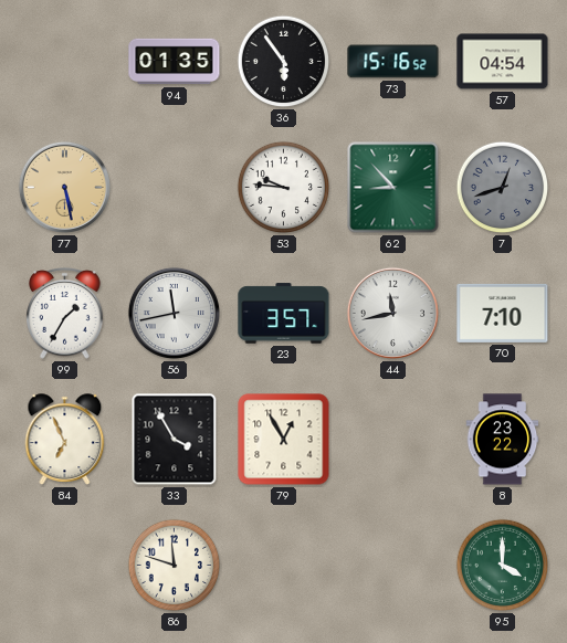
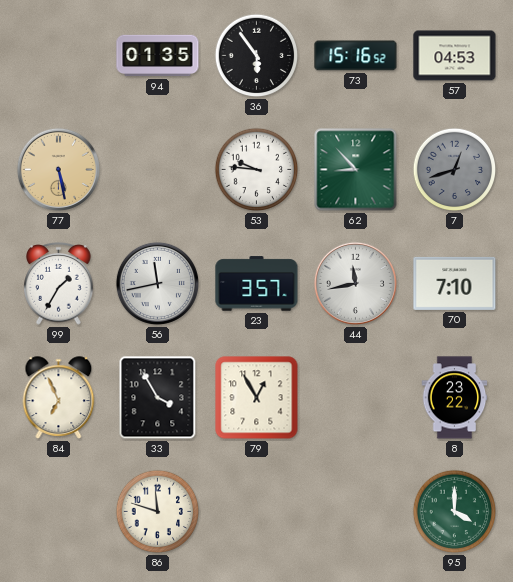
57: 04:54 -> 04:53 (455, 56)
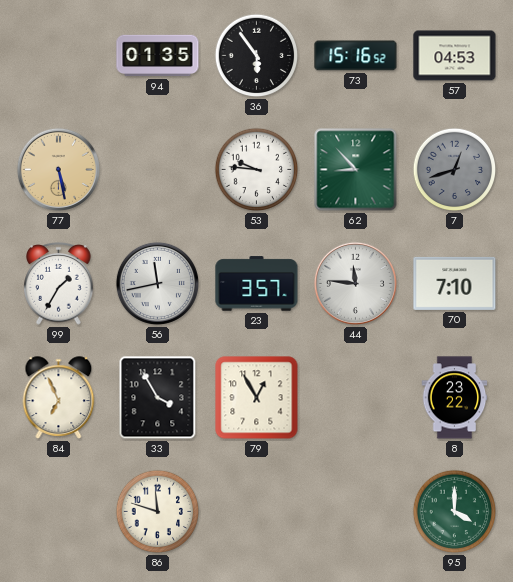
44: 11:43 -> 11:46 (355, 283)
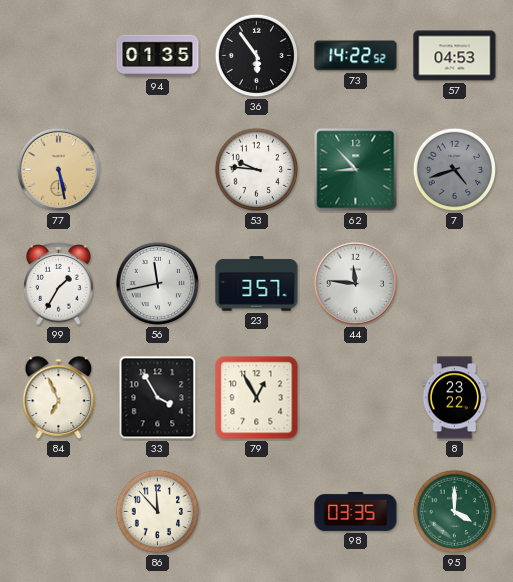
73: 15:16 -> 14:22 (356, 56)
7: 12:42 -> 4:42 (455, 170)
70: 7:10 -> none (455, 283)
86: 11:48 -> 11:53 (158, 512)
98: none -> 03:35 (356, 511)
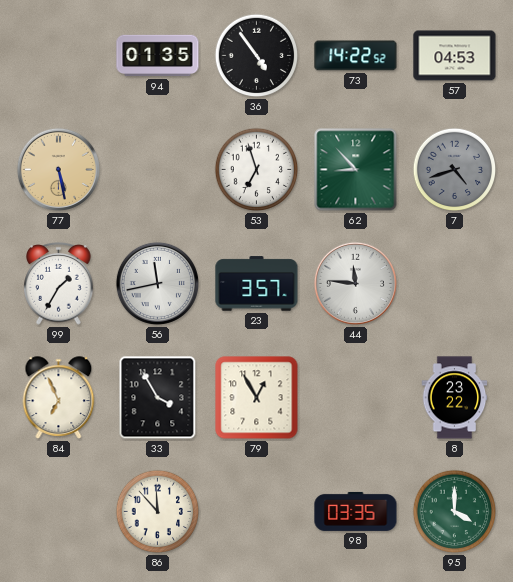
36: 5:54 -> 4:54 (257, 56)
53: 9:46 -> 6:57 (257, 170)
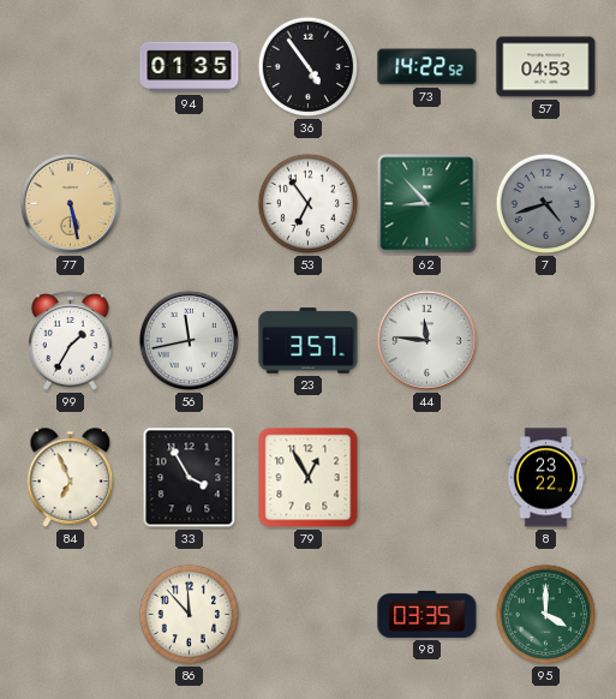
53: 6:57 -> 6:54 (309, 204)
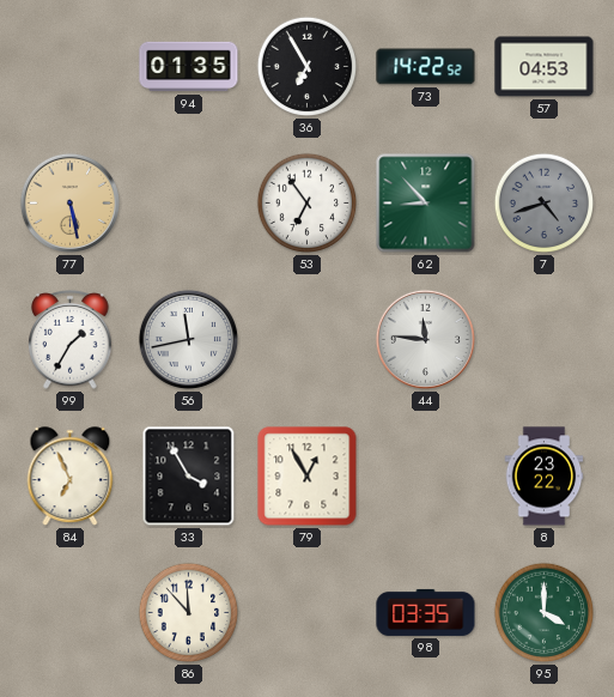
36: 4:54 -> 6:55 (308, 67)
23: 3:57 -> none (309, 341)
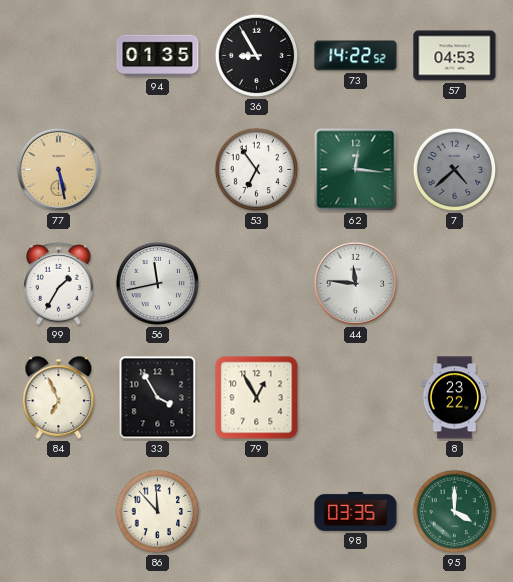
36: 6:55 -> 8:55 (257, 56)
62: 8:53 -> 12:16 (356, 170)
7: 4:42 -> 4:38 (455, 170)
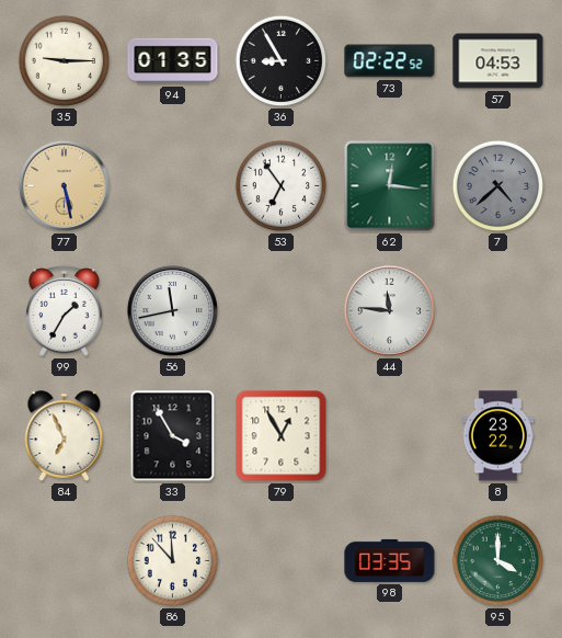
35: none -> 9:15 (65, 61)
73: 14:22 -> 02:22 (390, 61)
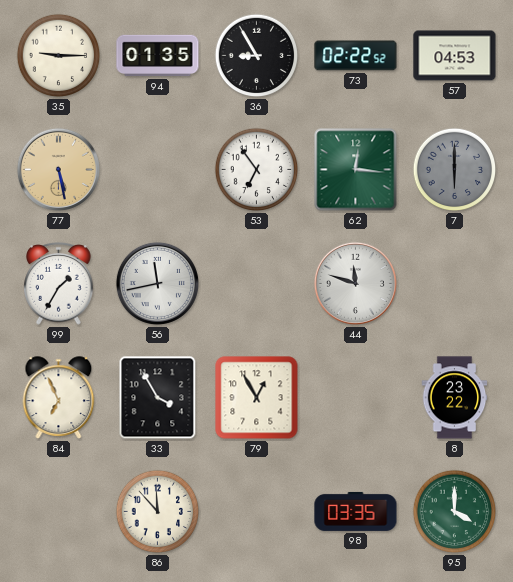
7: 4:38 -> 6:00 (455, 170)
44: 11:46 -> 11:48 (355, 283)
